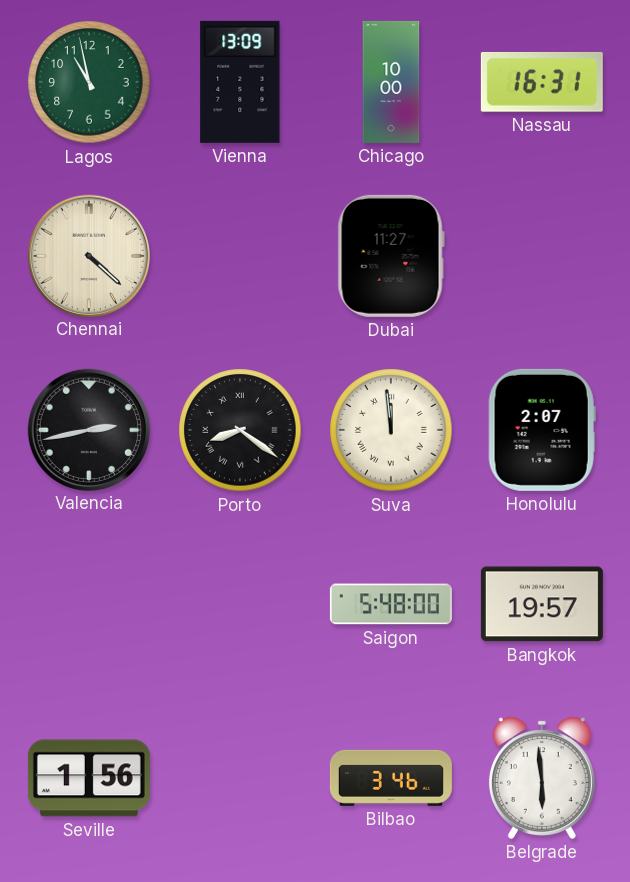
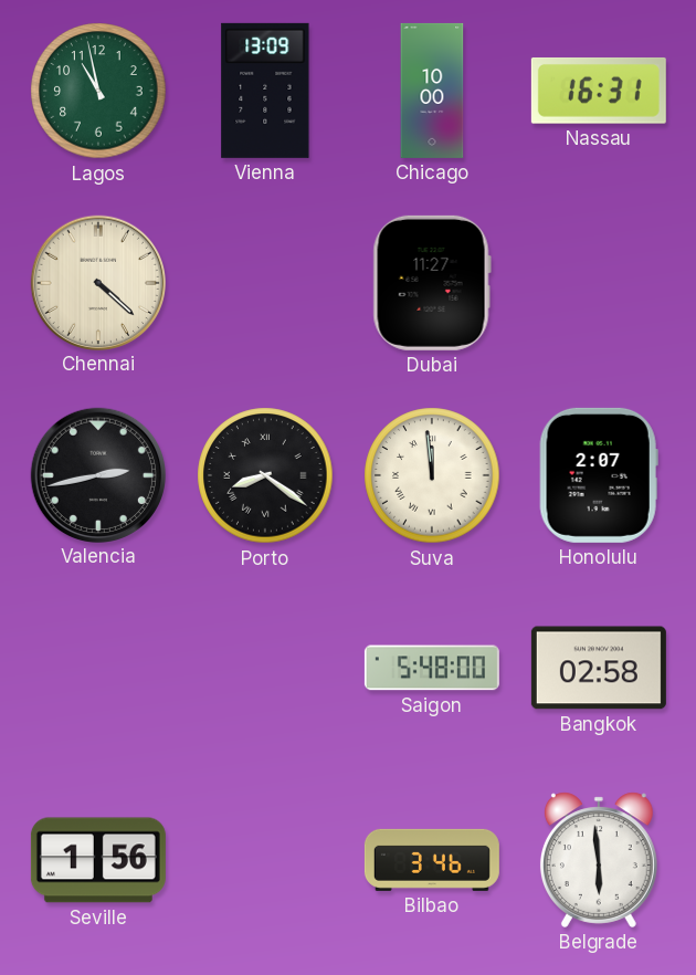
Bangkok: 19:57 -> 02:58 (599, 668)
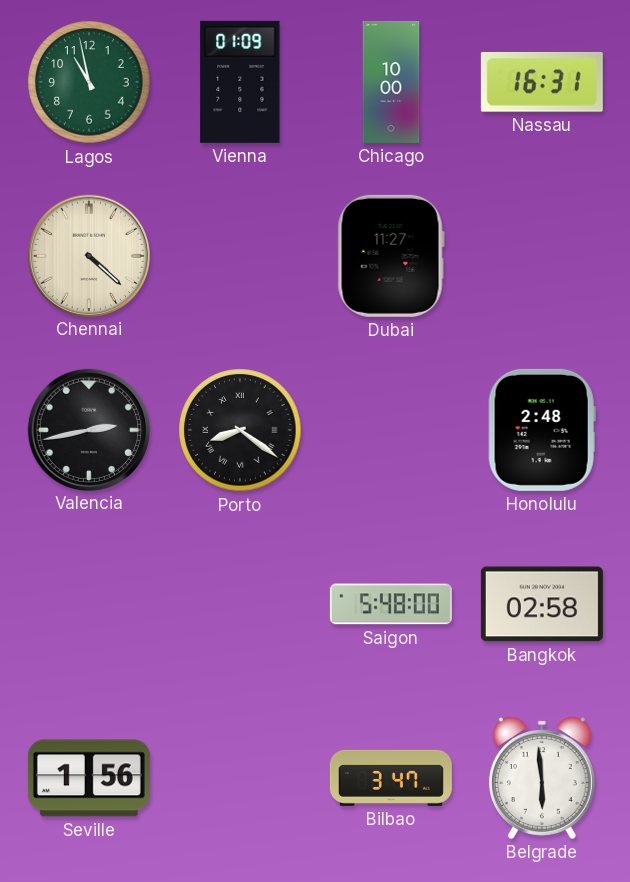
Vienna: 13:09 -> 01:09 (240, 82)
Suva: 11:59 -> none (432, 475)
Honolulu: 2:07 -> 2:48 (542, 430)
Bilbao: 3:46 -> 3:47 (391, 778)
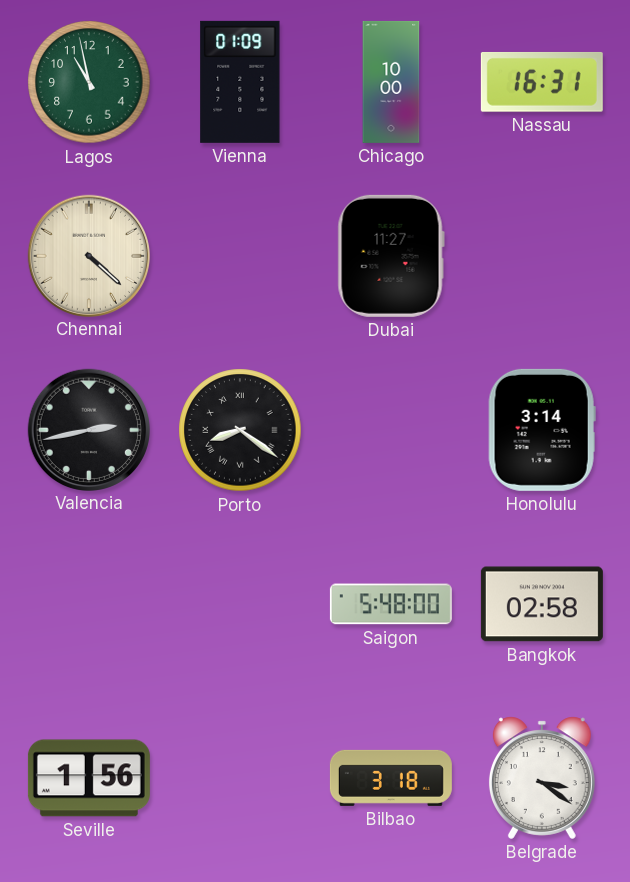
Honolulu: 2:48 -> 3:14 (542, 430)
Bilbao: 3:47 -> 3:18 (391, 778)
Belgrade: 5:59 -> 3:21 (542, 778)
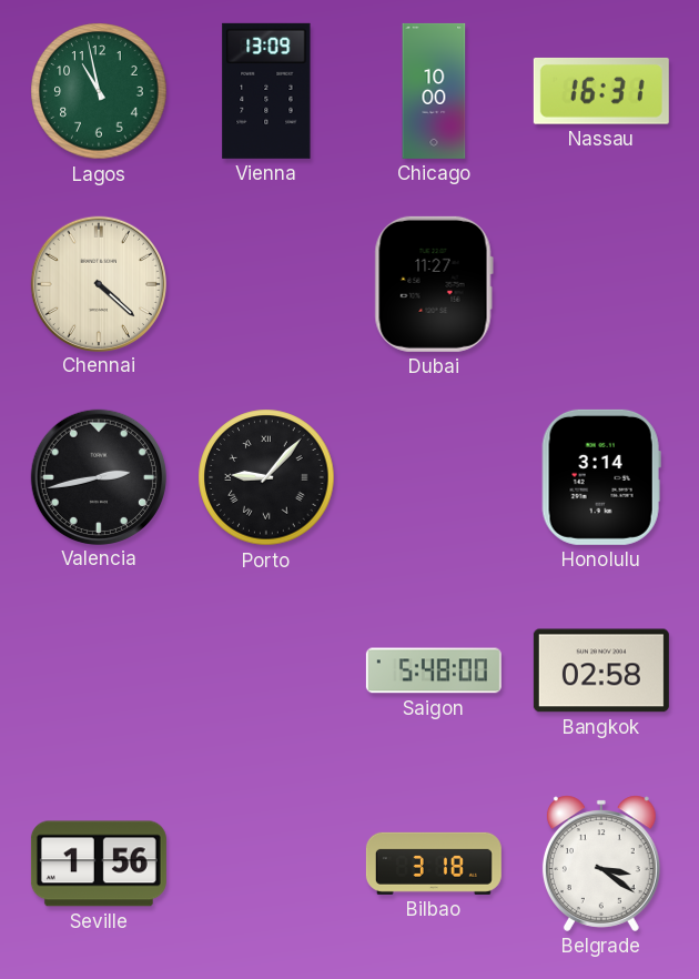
Vienna: 01:09 -> 13:09 (266, 91)
Porto: 8:21 -> 9:07 (266, 477)
